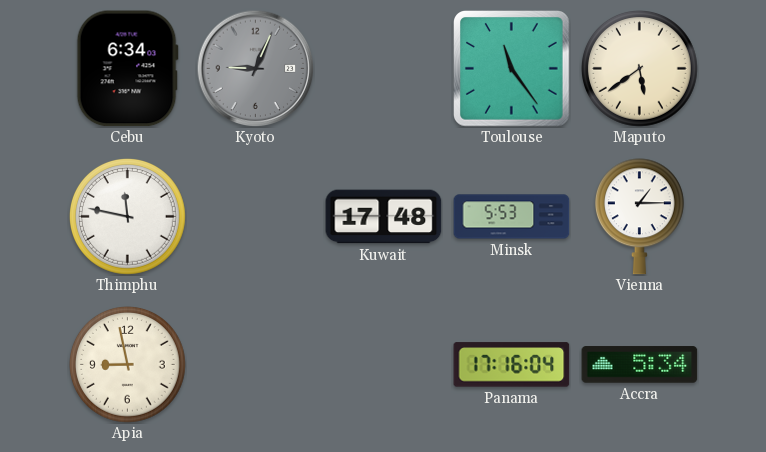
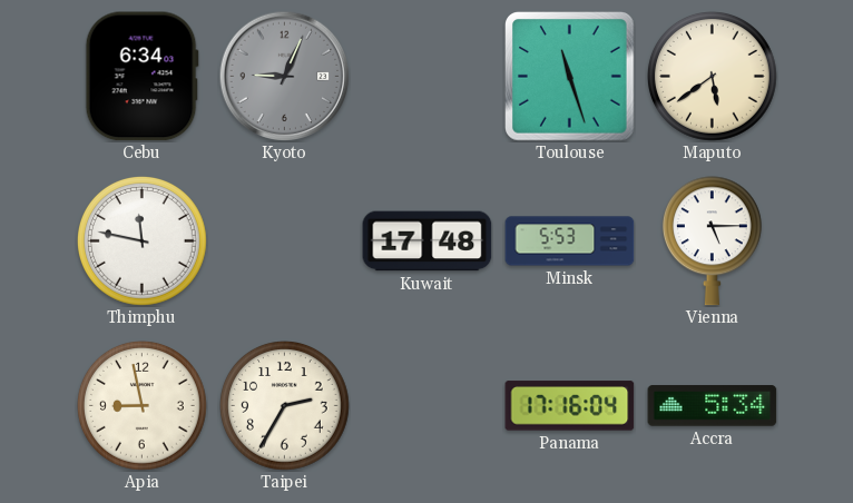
Toulouse: 11:24 -> 11:27 (570, 77)
Vienna: 1:15 -> 5:15 (712, 241)
Taipei: none -> 2:35 (285, 406)
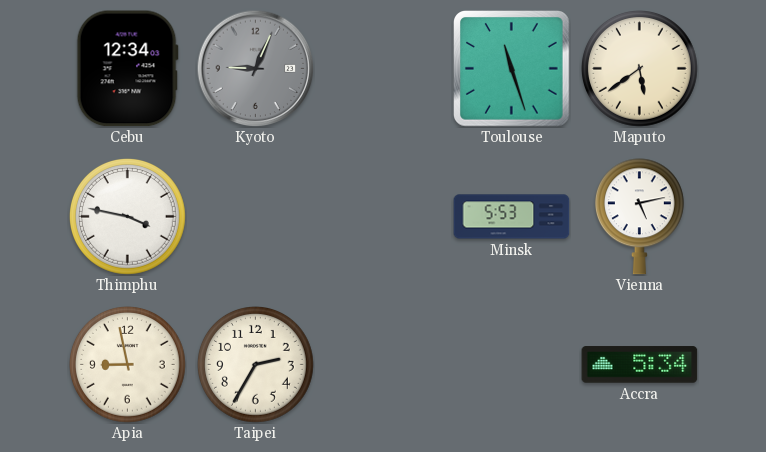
Cebu: 6:34 -> 12:34 (127, 69)
Thimphu: 11:47 -> 3:47 (128, 217)
Kuwait: 17:48 -> none (428, 241)
Vienna: 5:15 -> 5:13 (639, 217)
Panama: 17:16 -> none (570, 406)
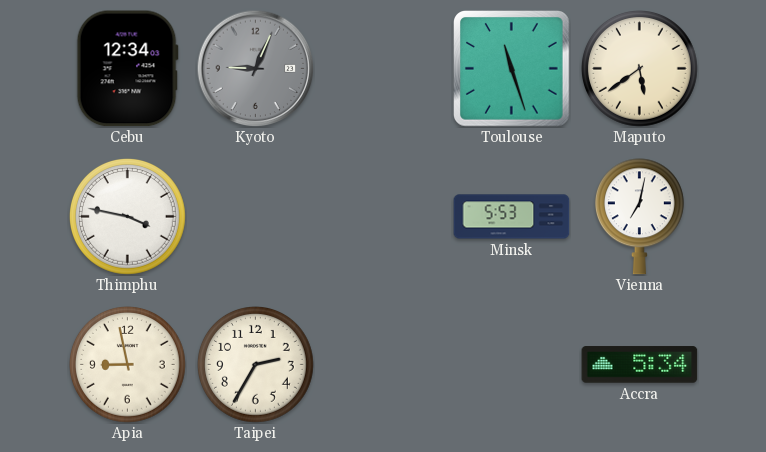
Vienna: 5:13 -> 7:02 (639, 217)
